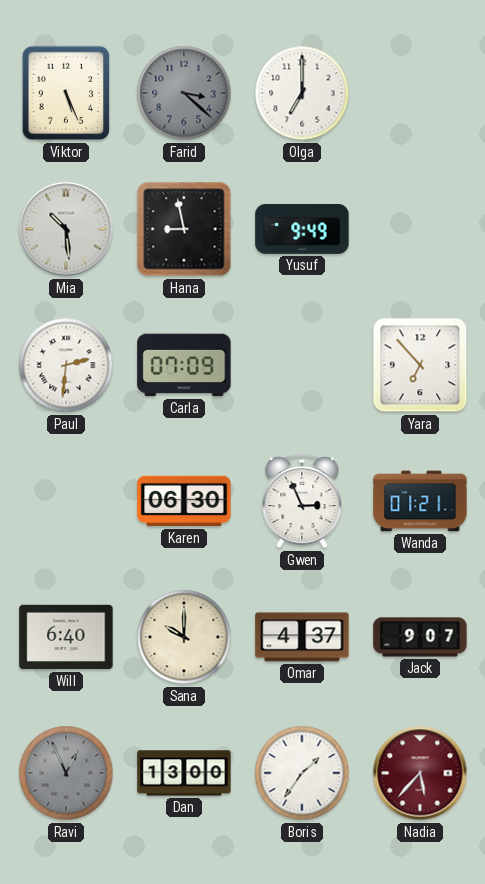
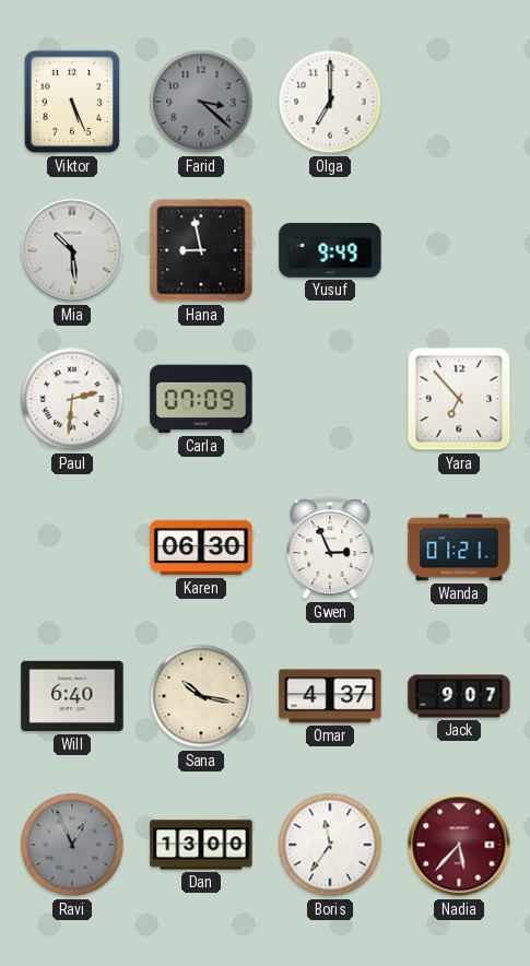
Sana: 10:00 -> 10:17 (201, 696)
Boris: 1:36 -> 11:36 (330, 845)
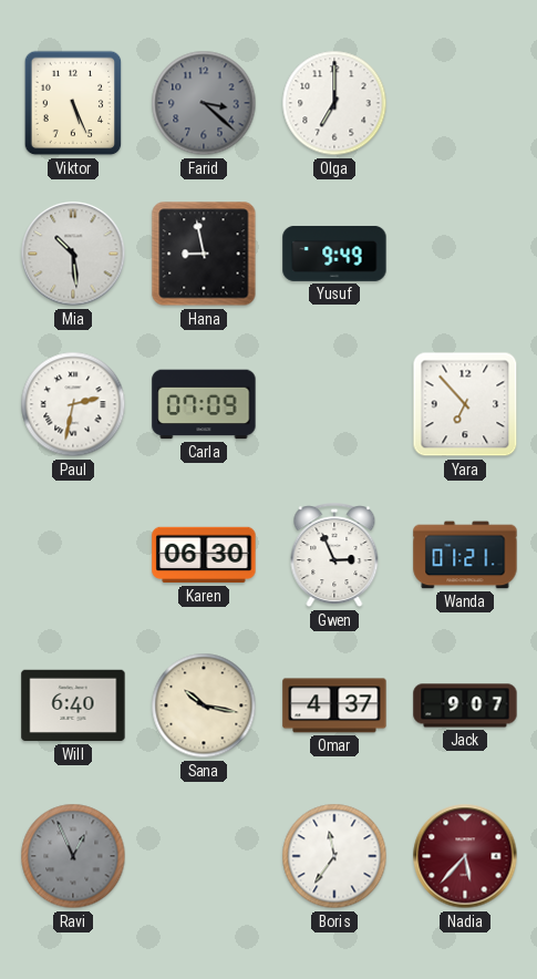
Paul: 2:31 -> 2:32 (73, 404)
Dan: 13:00 -> none (201, 845)
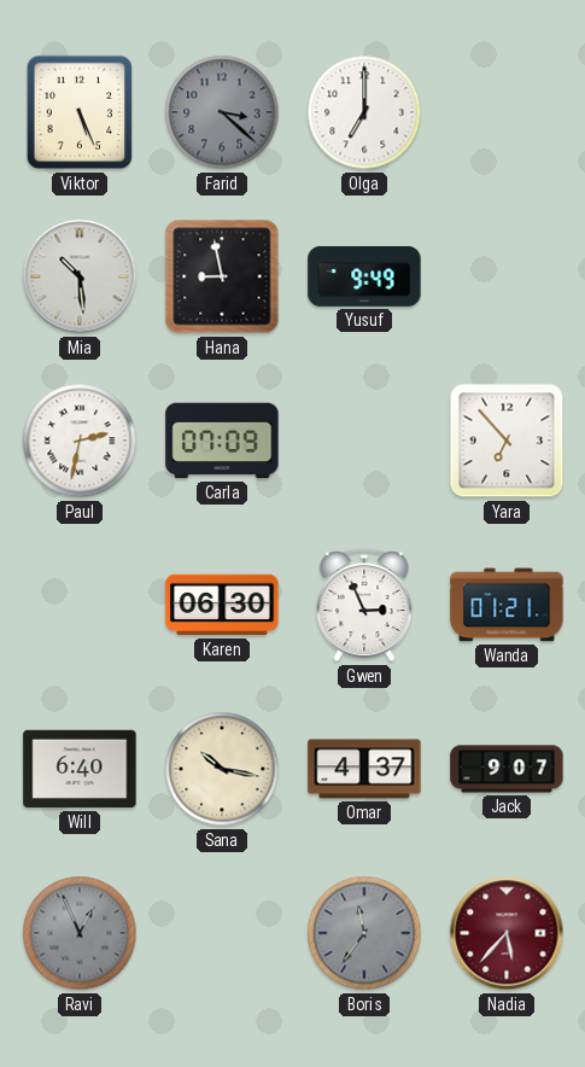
Boris dial: white -> grey (364, 933)
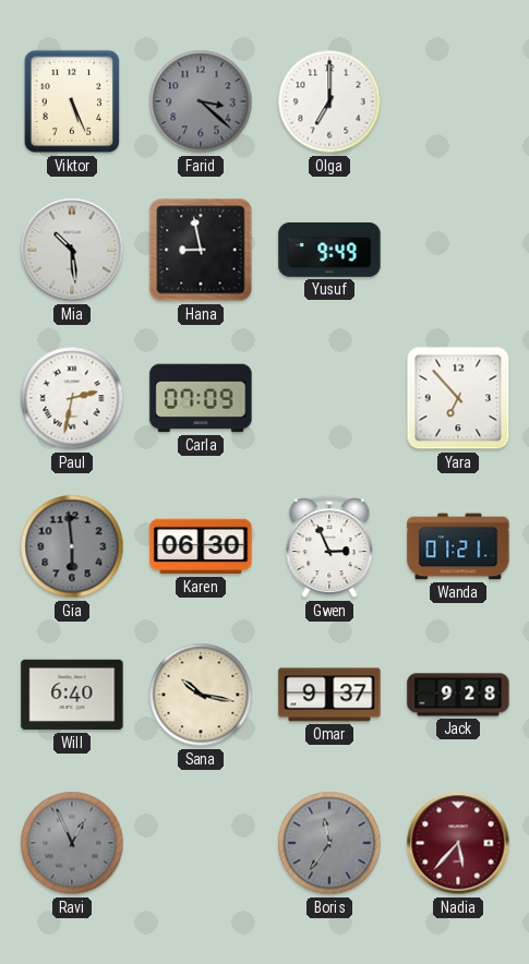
Gia: none -> 5:59 (72, 546)
Omar: 4:37 -> 9:37 (329, 695)
Jack: 9:07 -> 9:28 (458, 695)
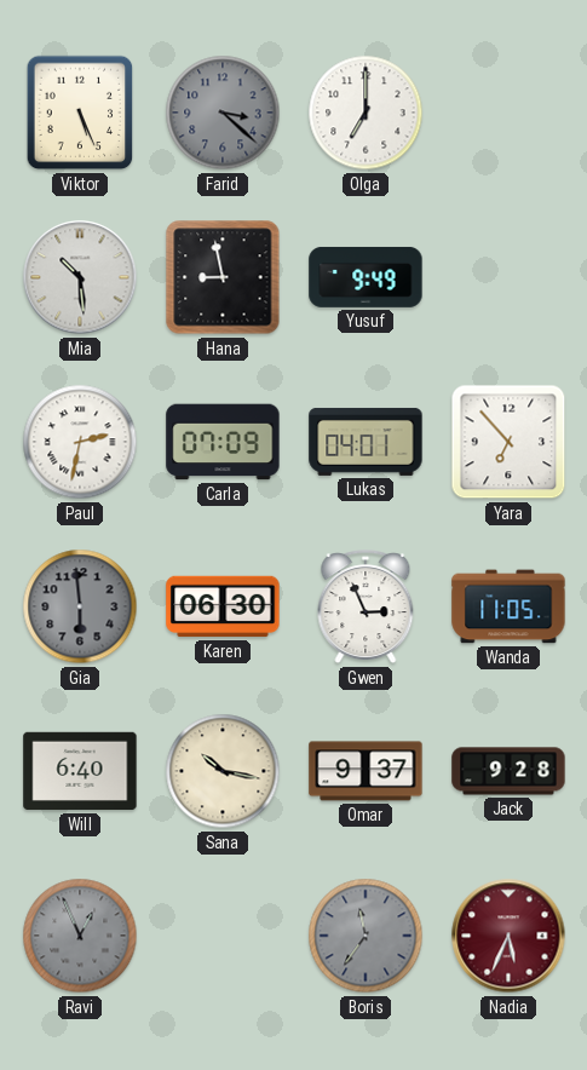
Lukas: none -> 04:01 (366, 442)
Wanda: 01:21 -> 11:05 (508, 606)
Nadia: 5:37 -> 5:34 (508, 936)
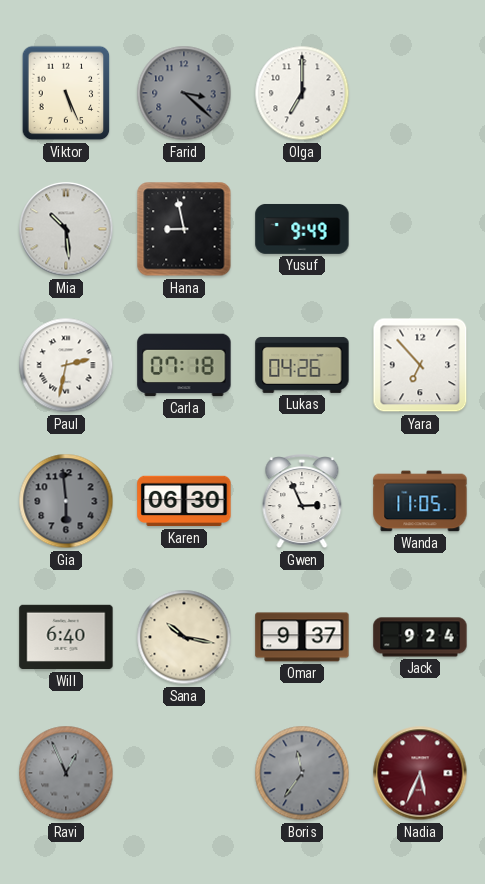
Carla: 07:09 -> 07:18 (184, 365)
Lukas: 04:01 -> 04:26 (302, 365)
Jack: 9:28 -> 9:24 (420, 637)
